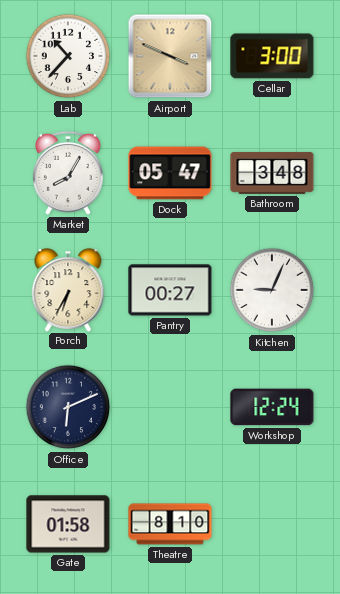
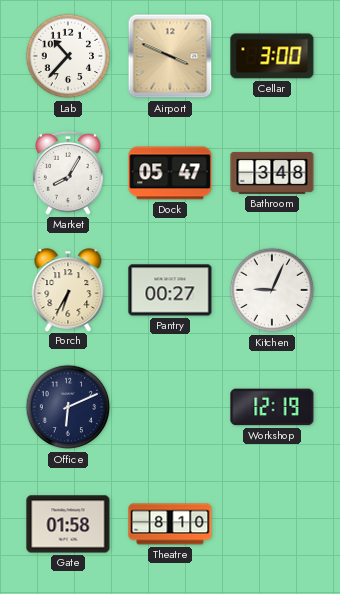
Workshop: 12:24 -> 12:19 (272, 407)
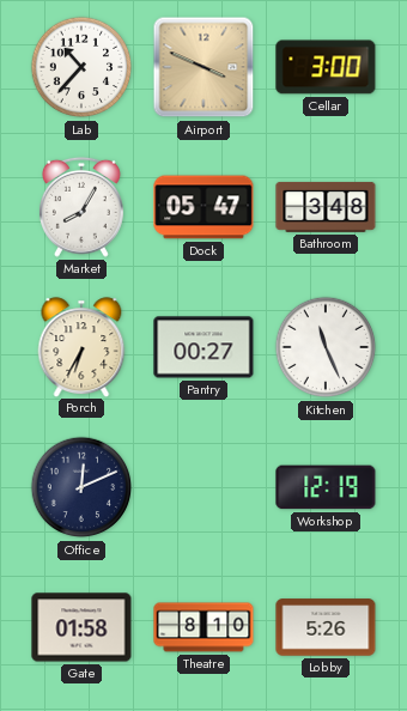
Kitchen: 9:04 -> 11:26 (326, 347)
Office: 6:11 -> 12:11 (81, 487)
Lobby: none -> 5:26 (326, 627)
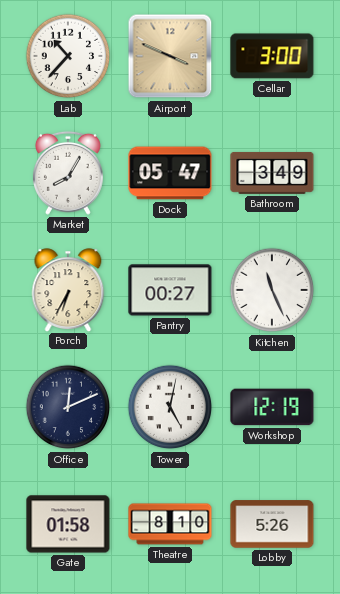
Bathroom: 3:48 -> 3:49 (272, 173)
Tower: none -> 5:02 (170, 407)
